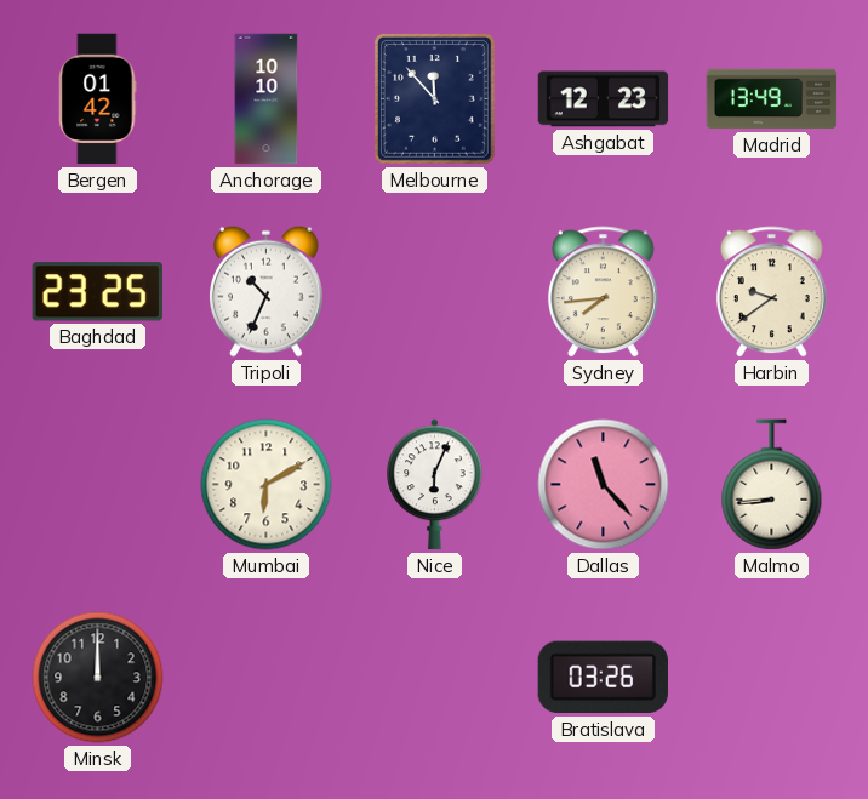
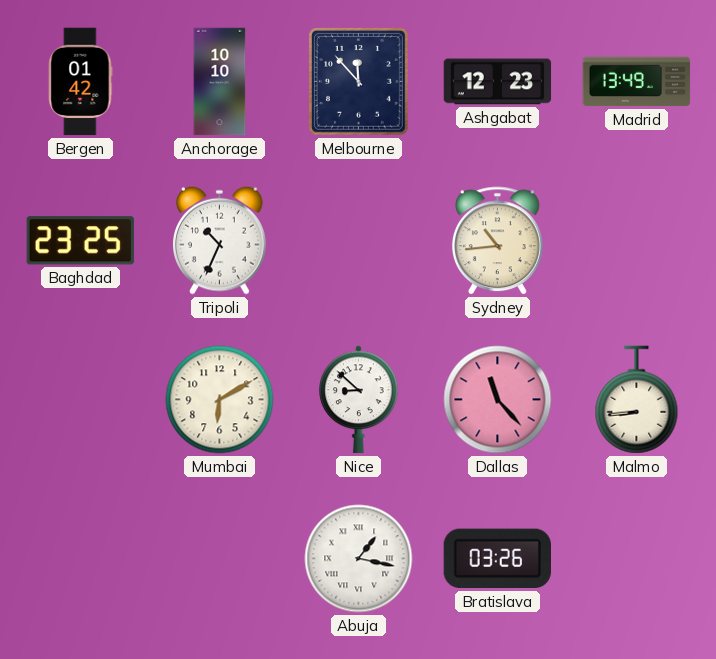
Sydney: 7:44 -> 10:44 (497, 241)
Harbin: 9:39 -> none (771, 292)
Nice: 6:04 -> 8:52 (359, 400)
Minsk: 12:00 -> none (98, 678)
Abuja: none -> 1:17 (359, 559)
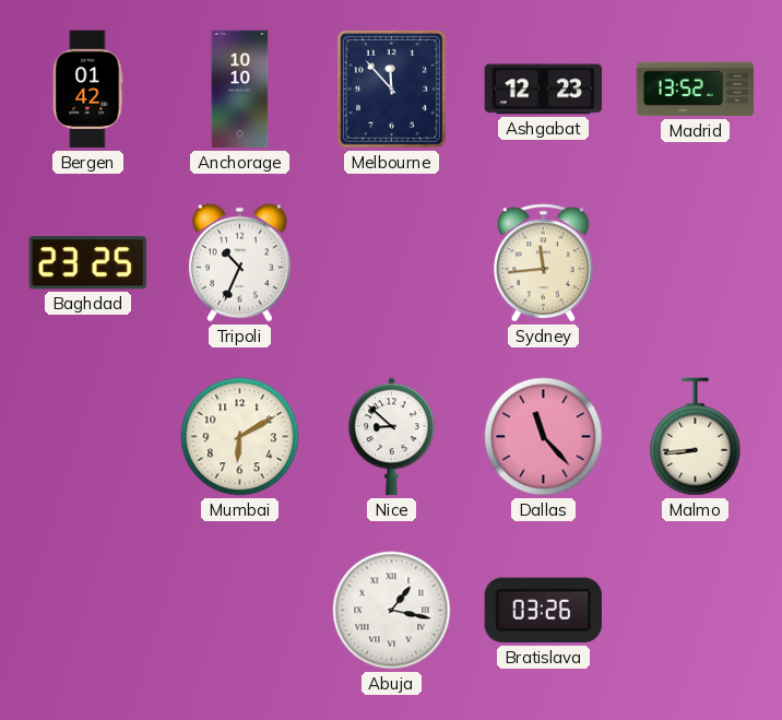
Madrid: 13:49 -> 13:52 (696, 90)
Sydney: 10:44 -> 11:44 (543, 263)
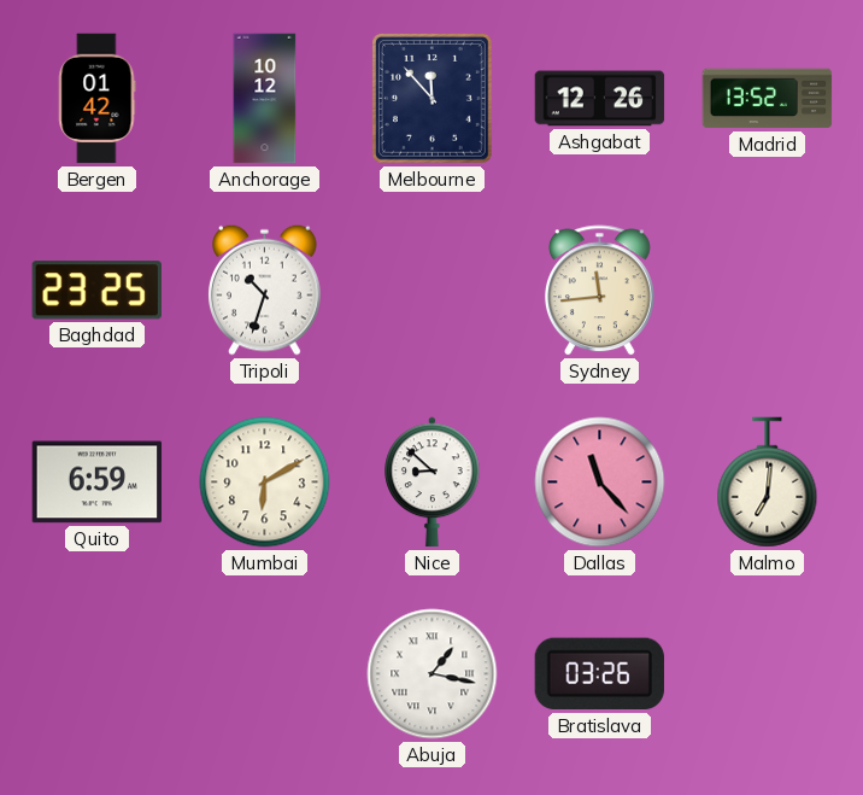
Anchorage: 10:10 -> 10:12 (265, 99)
Ashgabat: 12:23 -> 12:26 (600, 99)
Tripoli: 10:34 -> 10:33 (265, 290)
Quito: none -> 6:59 (98, 483)
Malmo: 8:44 -> 7:01 (768, 483)
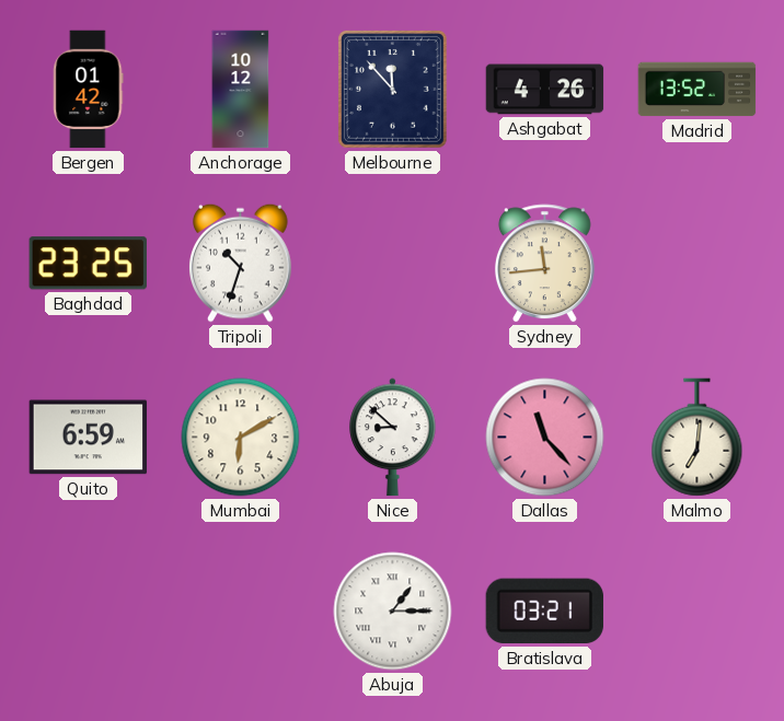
Ashgabat: 12:26 -> 4:26 (545, 90)
Abuja: 1:17 -> 1:15 (393, 612)
Bratislava: 03:26 -> 03:21 (544, 612)
